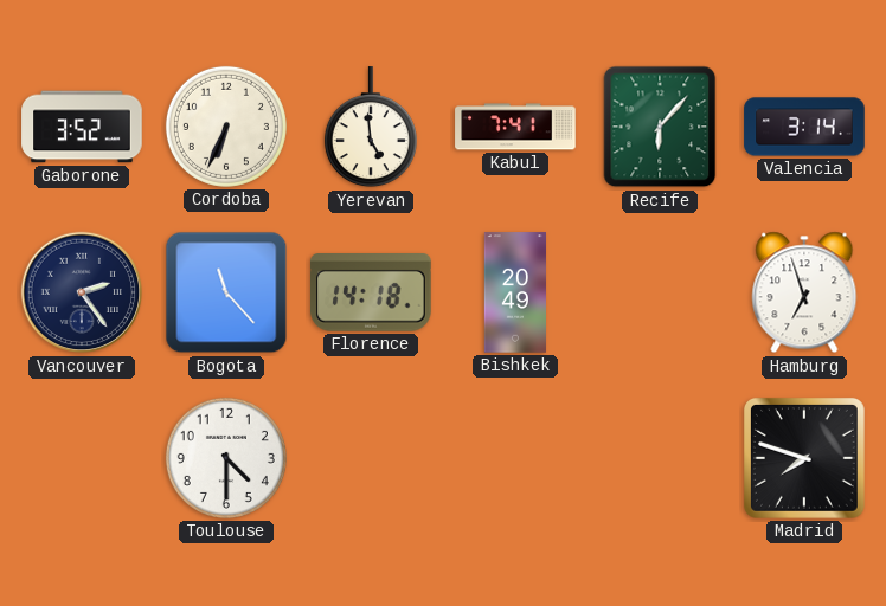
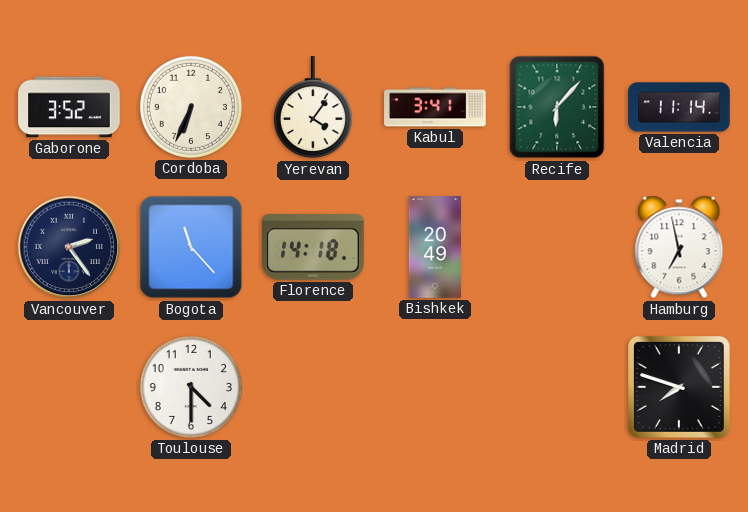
Yerevan: 4:59 -> 4:06 (313, 108)
Kabul: 7:41 -> 3:41 (435, 107)
Valencia: 3:14 -> 11:14 (679, 107)
Hamburg: 6:57 -> 6:58 (679, 247)
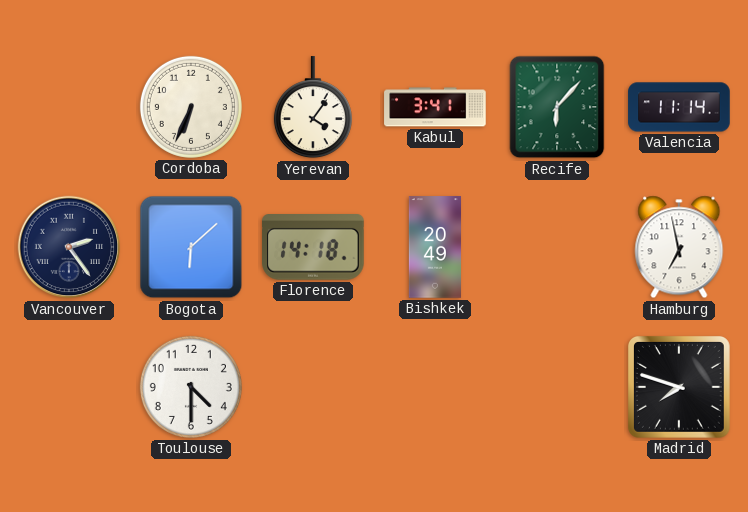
Gaborone: 3:52 -> none (69, 107)
Bogota: 11:23 -> 6:08 (191, 247)
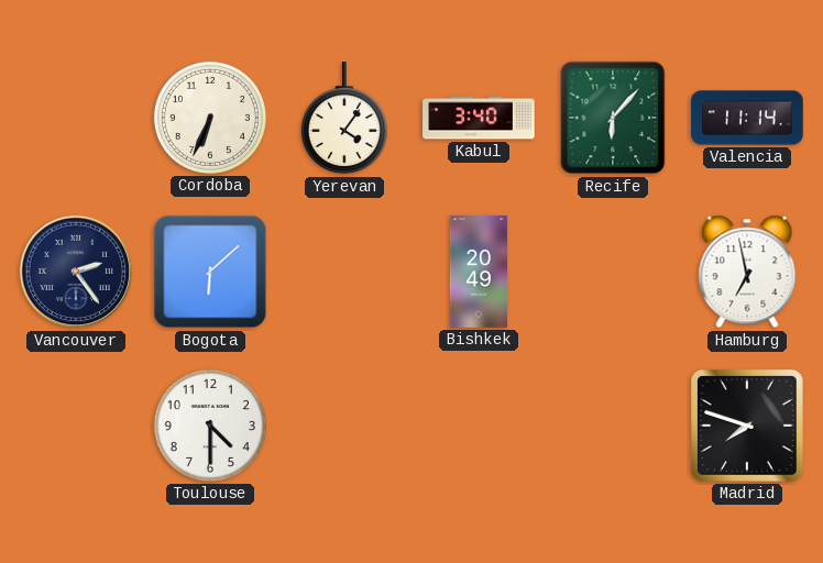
Kabul: 3:41 -> 3:40 (479, 118)
Florence: 14:18 -> none (313, 248)
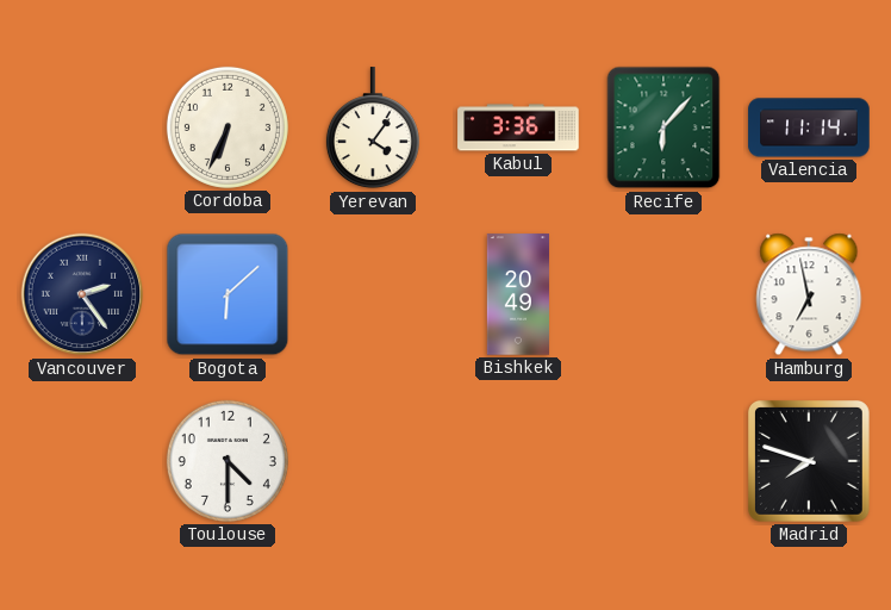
Kabul: 3:40 -> 3:36 (518, 127)
